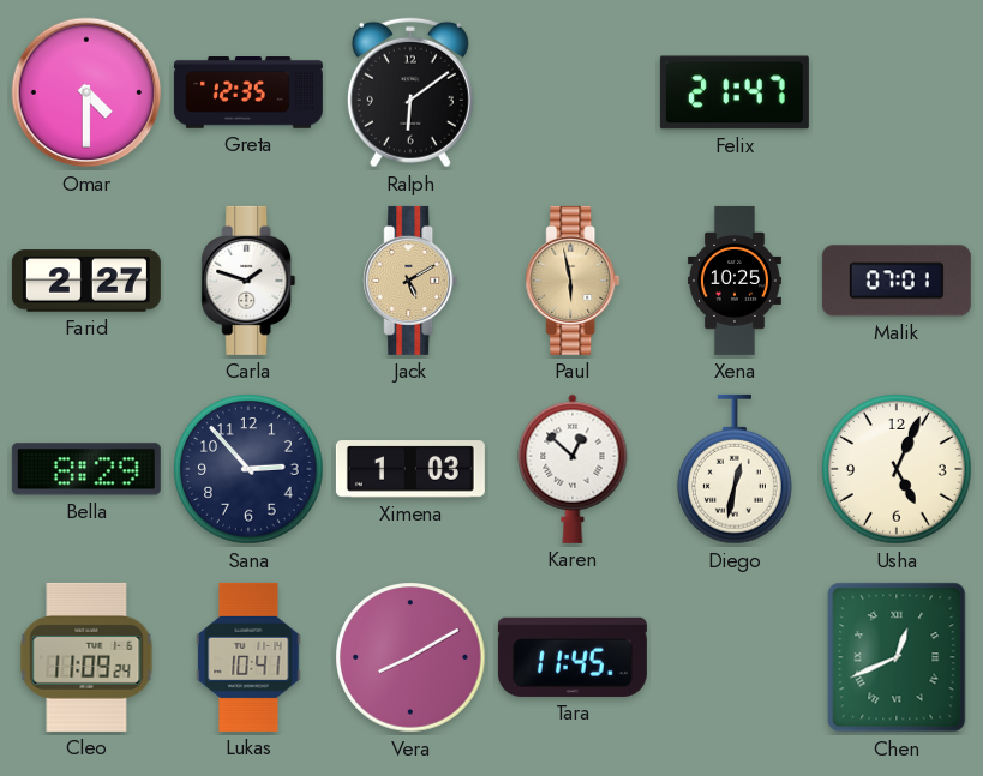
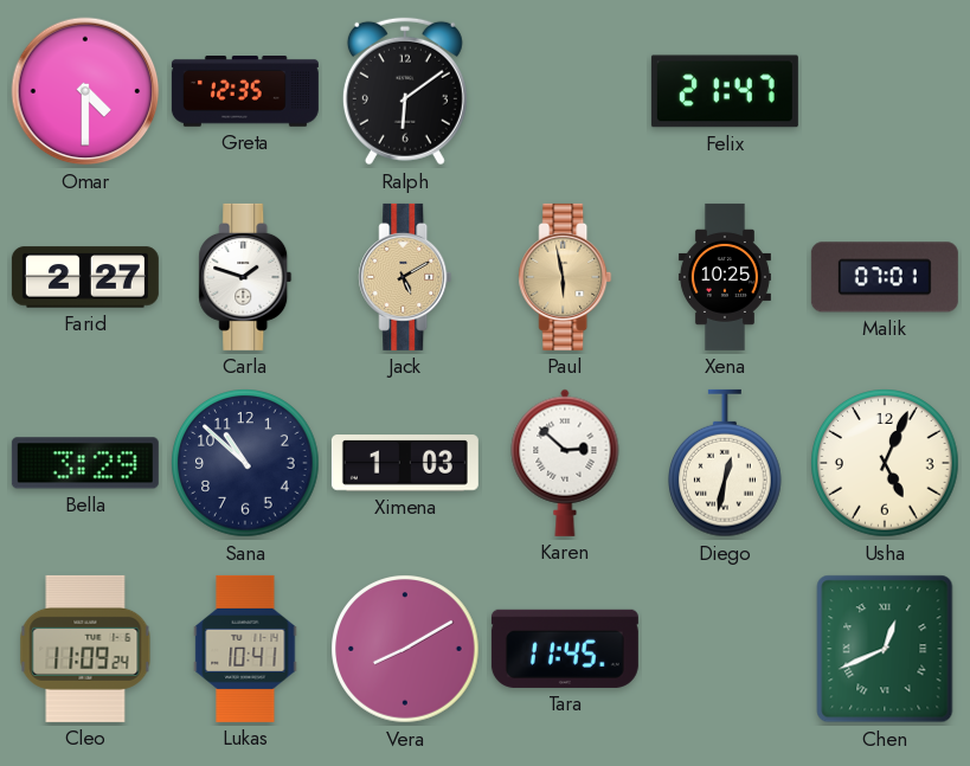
Bella: 8:29 -> 3:29 (85, 463)
Sana: 2:53 -> 10:52 (245, 463)
Karen: 12:52 -> 2:52 (565, 463)
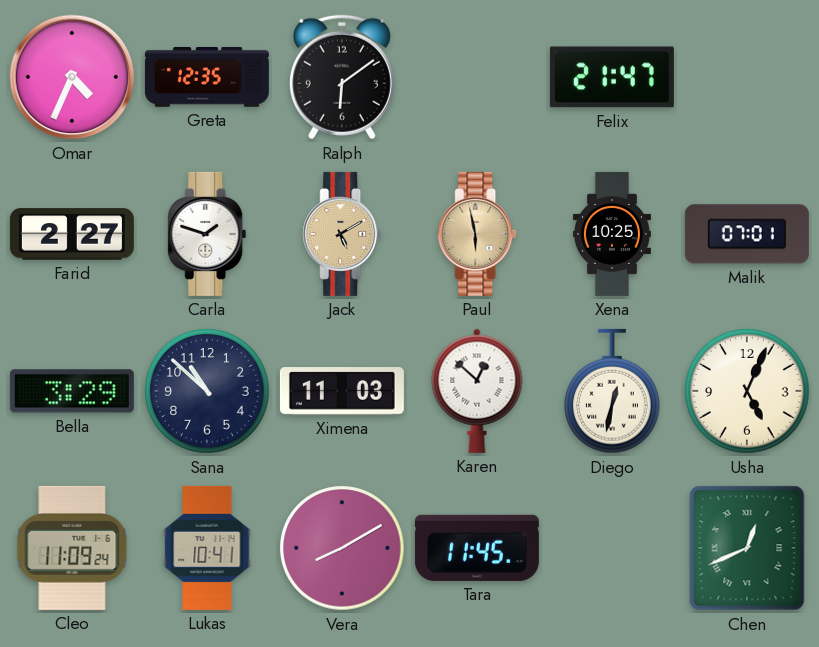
Omar: 4:30 -> 4:34 (72, 77)
Ximena: 1:03 -> 11:03 (342, 391)
Karen: 2:52 -> 12:52 (477, 391)
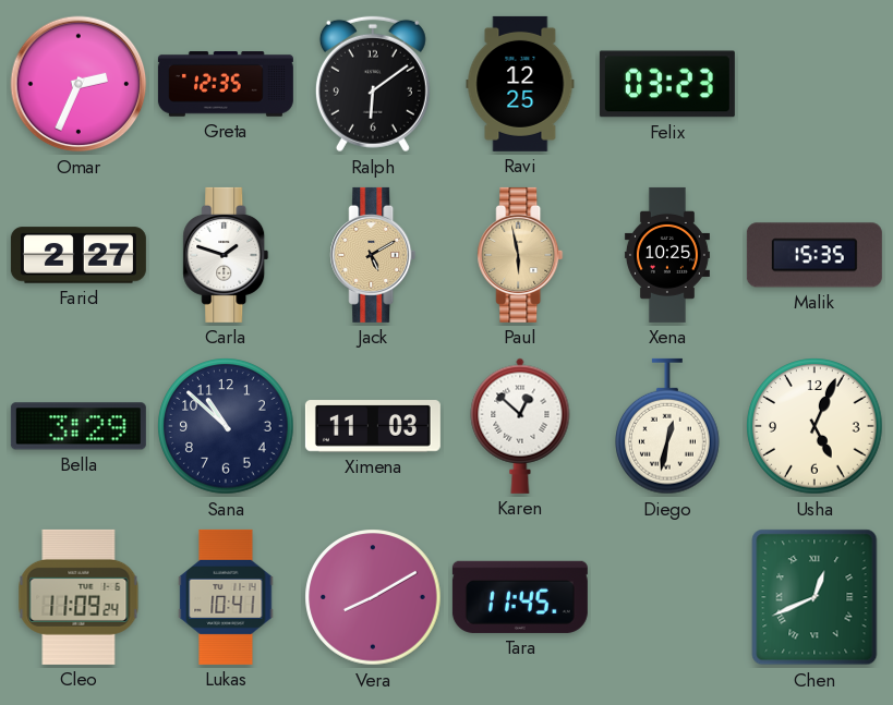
Omar: 4:34 -> 2:34 (79, 84)
Ravi: none -> 12:25 (520, 84)
Felix: 21:47 -> 03:23 (667, 84)
Malik: 07:01 -> 15:35 (814, 255)
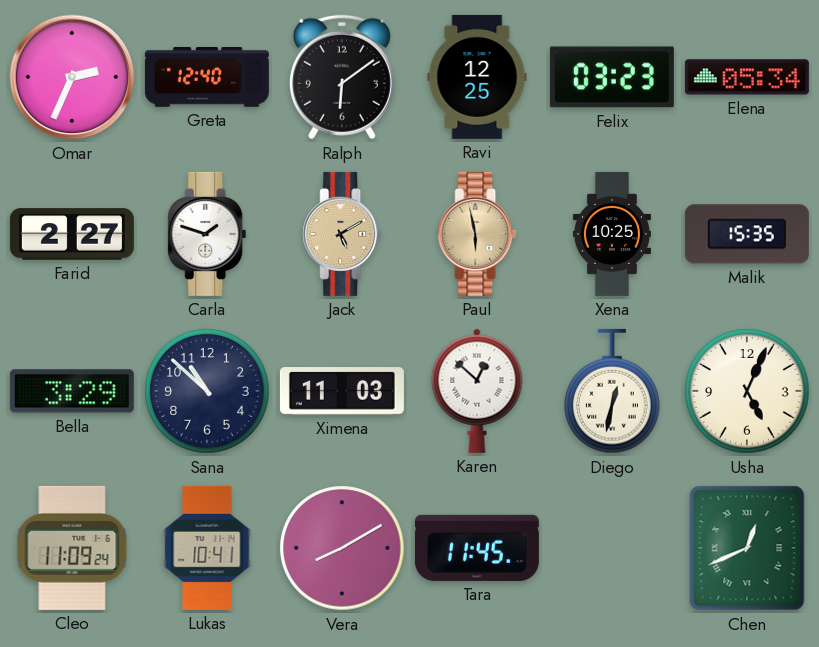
Greta: 12:35 -> 12:40 (207, 78)
Elena: none -> 05:34 (747, 77)
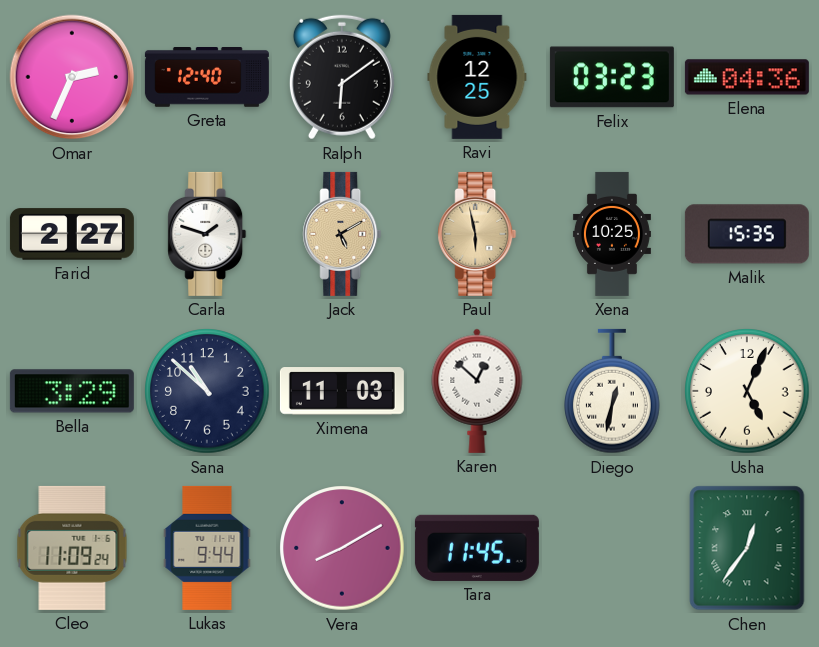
Elena: 05:34 -> 04:36 (747, 77)
Lukas: 10:41 -> 9:44 (207, 548)
Chen: 12:41 -> 12:36 (747, 548)
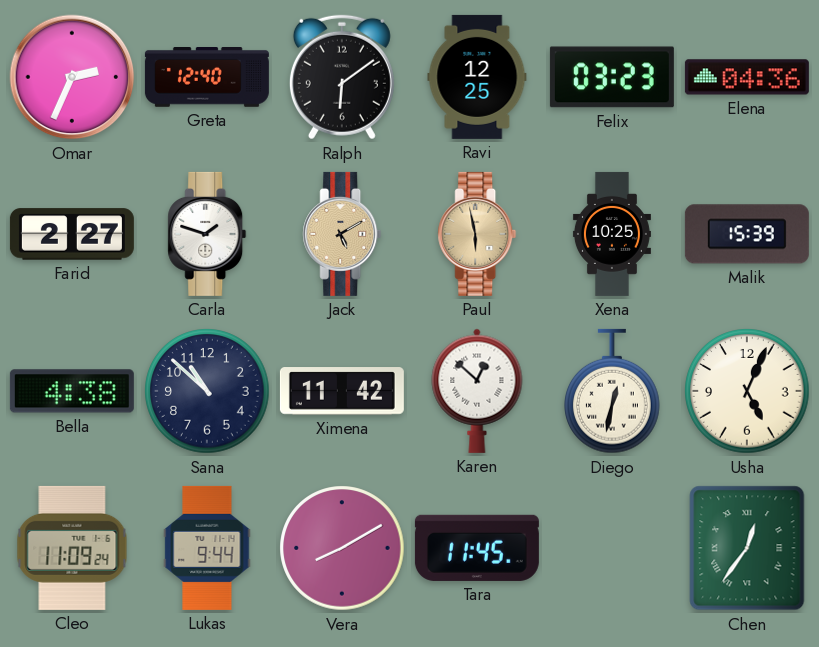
Malik: 15:35 -> 15:39 (747, 234)
Bella: 3:29 -> 4:38 (72, 391)
Ximena: 11:03 -> 11:42 (342, 391)
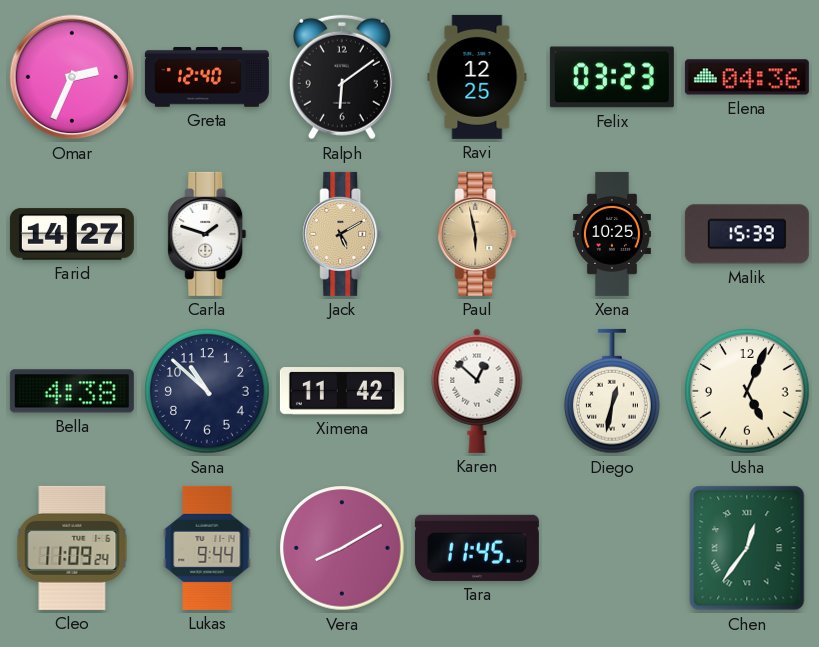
Farid: 2:27 -> 14:27 (72, 234)
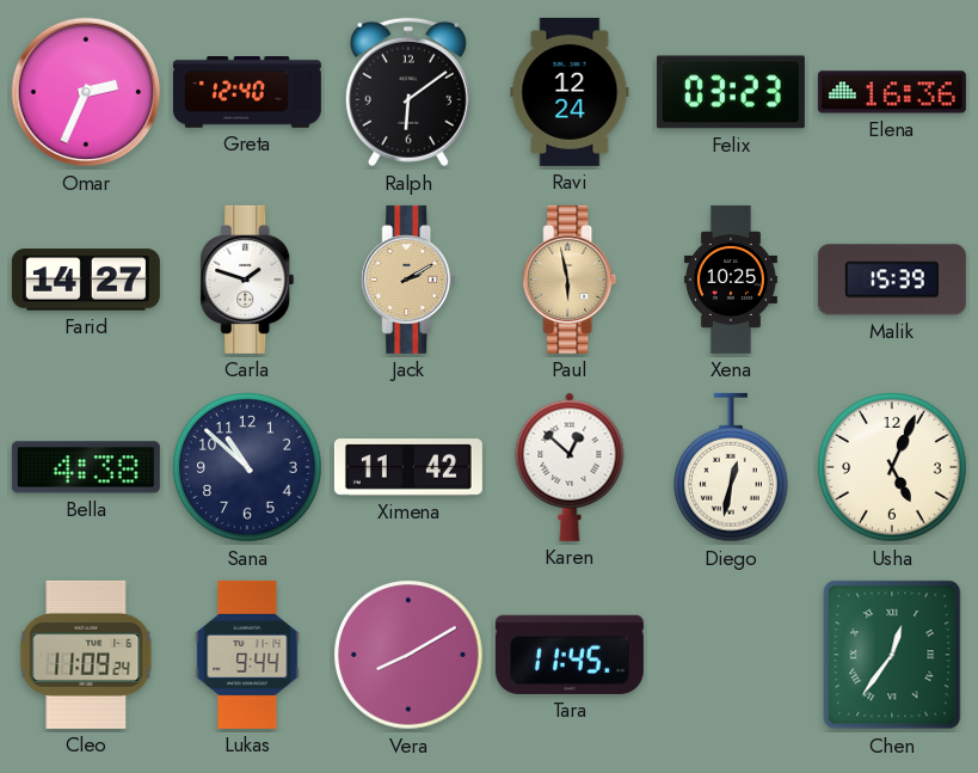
Ravi: 12:25 -> 12:24 (570, 92)
Elena: 04:36 -> 16:36 (892, 92)
Jack: 5:10 -> 2:10 (408, 280)
